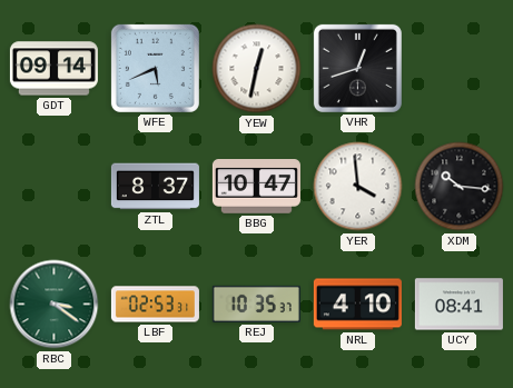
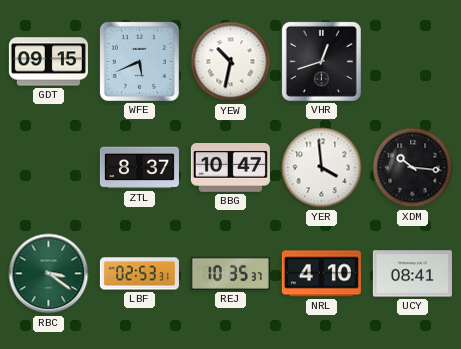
GDT: 09:14 -> 09:15 (48, 62)
YEW: 12:32 -> 10:32 (231, 62)
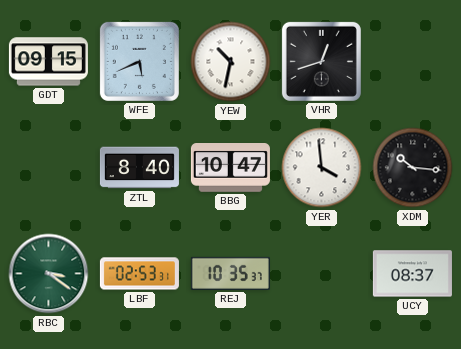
ZTL: 8:37 -> 8:40 (139, 168)
NRL: 4:10 -> none (321, 274)
UCY: 08:41 -> 08:37 (412, 274)
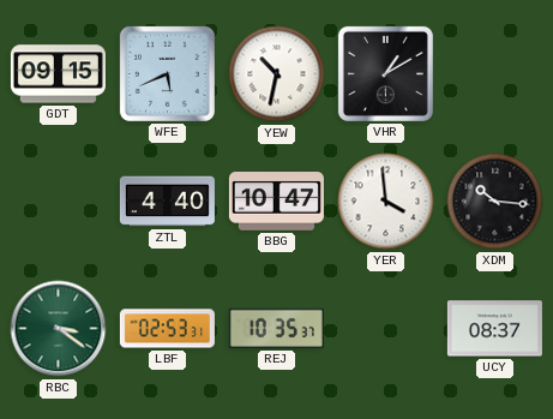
VHR: 12:42 -> 1:10 (385, 73)
ZTL: 8:40 -> 4:40 (167, 202)
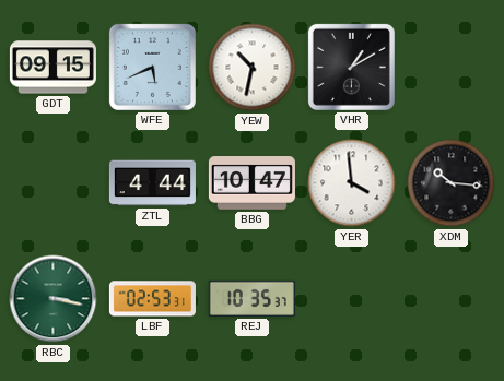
ZTL: 4:40 -> 4:44 (152, 183)
RBC: 3:21 -> 3:17 (54, 299)
UCY: 08:37 -> none (494, 329)
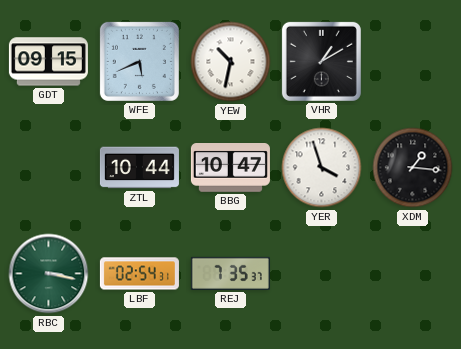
ZTL: 4:44 -> 10:44 (139, 168)
YER: 3:59 -> 3:57 (322, 168)
XDM: 10:16 -> 1:16 (413, 168)
LBF: 02:53 -> 02:54 (139, 274)
REJ: 10:35 -> 7:35 (230, 273)
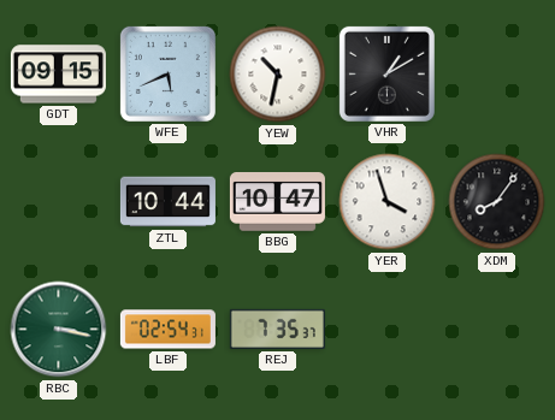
XDM: 1:16 -> 8:06 (497, 202)
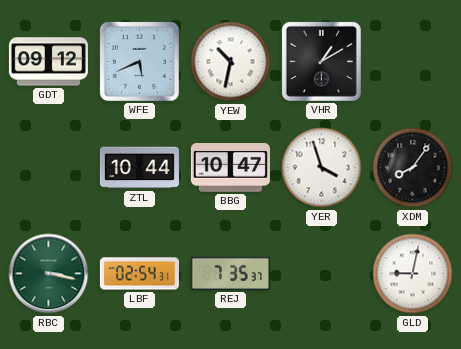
GDT: 09:15 -> 09:12 (48, 62)
GLD: none -> 9:02 (413, 274)
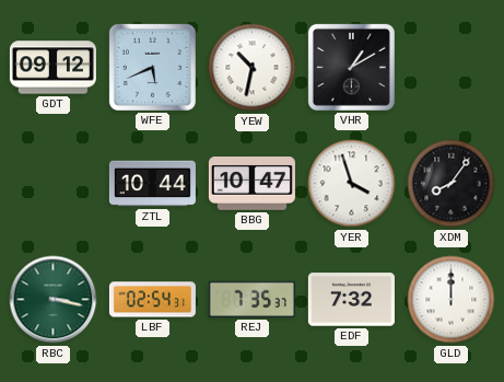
EDF: none -> 7:32 (351, 300)
GLD: 9:02 -> 12:00 (452, 300)
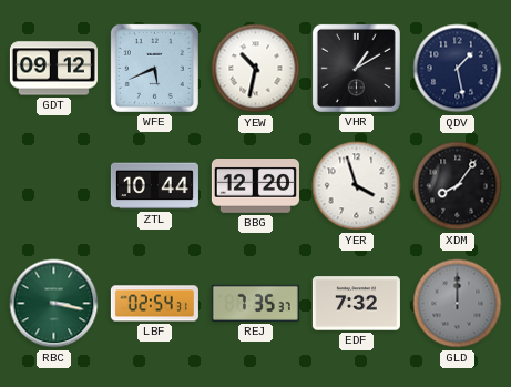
QDV: none -> 1:28 (458, 69)
BBG: 10:47 -> 12:20 (255, 186)
GLD dial: white -> grey (458, 304)
